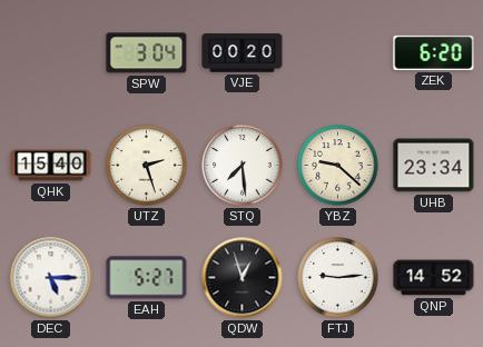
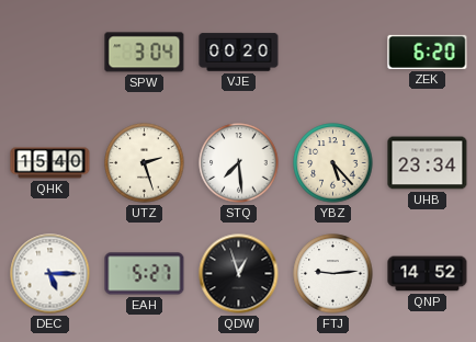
YBZ: 9:22 -> 5:23 (333, 163)
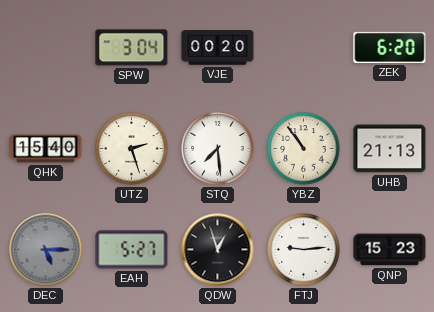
YBZ: 5:23 -> 10:54 (304, 149)
UHB: 23:34 -> 21:13 (390, 149)
DEC dial: white -> grey (46, 250)
QNP: 14:52 -> 15:23 (390, 250)
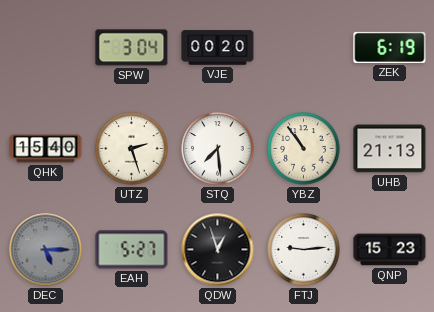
ZEK: 6:20 -> 6:19 (390, 47)
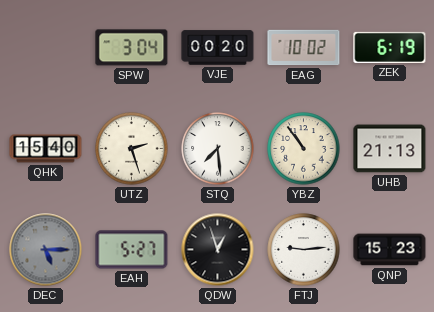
EAG: none -> 10:02 (304, 48)
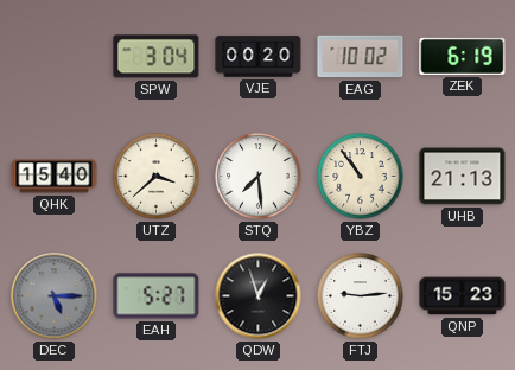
UTZ: 2:27 -> 3:38 (157, 177)
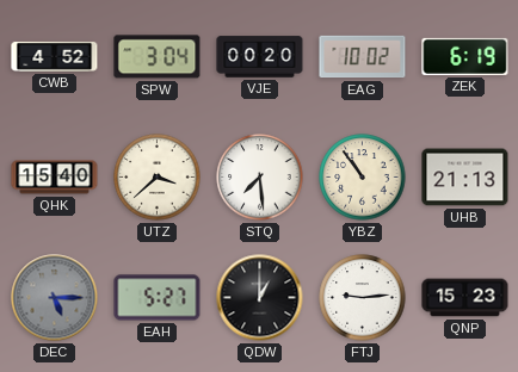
CWB: none -> 4:52 (55, 56)
QDW: 12:57 -> 1:00 (260, 298)
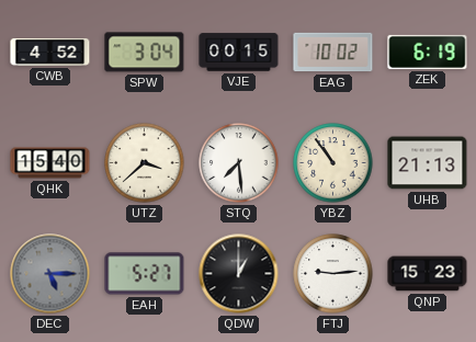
VJE: 00:20 -> 00:15 (239, 53)
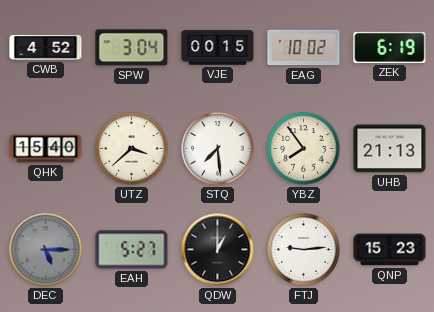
YBZ: 10:54 -> 7:54 (304, 149)
